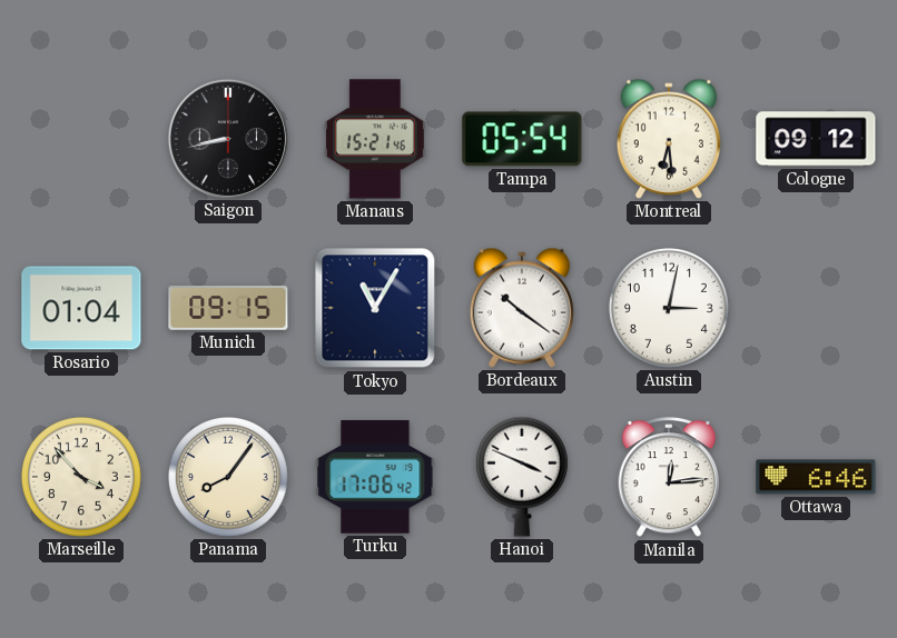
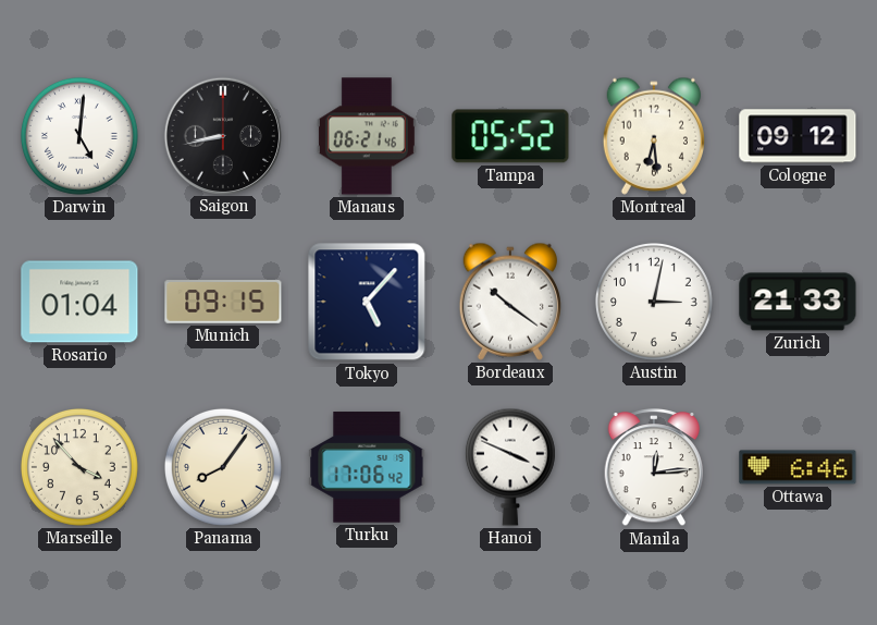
Darwin: none -> 5:01 (79, 136)
Manaus: 15:21 -> 06:21 (367, 136)
Tampa: 05:54 -> 05:52 (510, 136)
Tokyo: 11:05 -> 5:07 (367, 302)
Zurich: none -> 21:33 (798, 302)
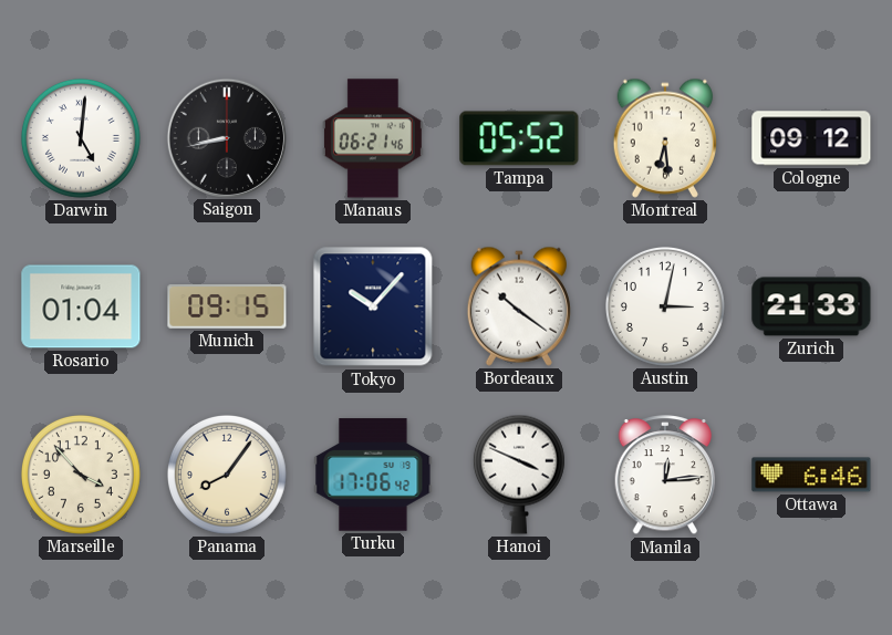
Tokyo: 5:07 -> 10:07 (373, 306)
